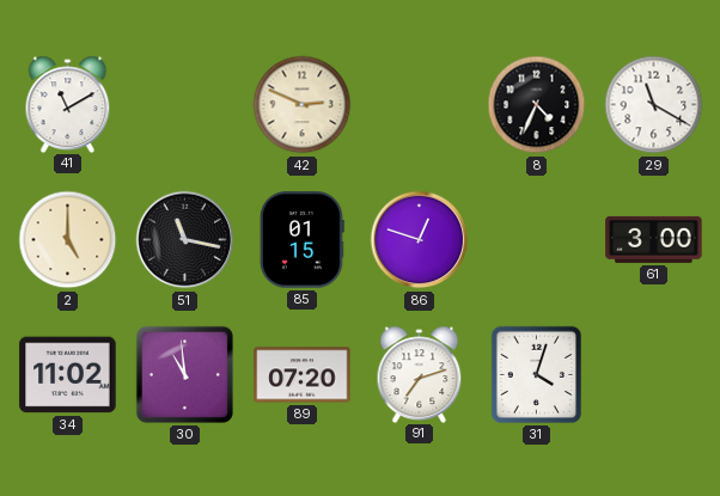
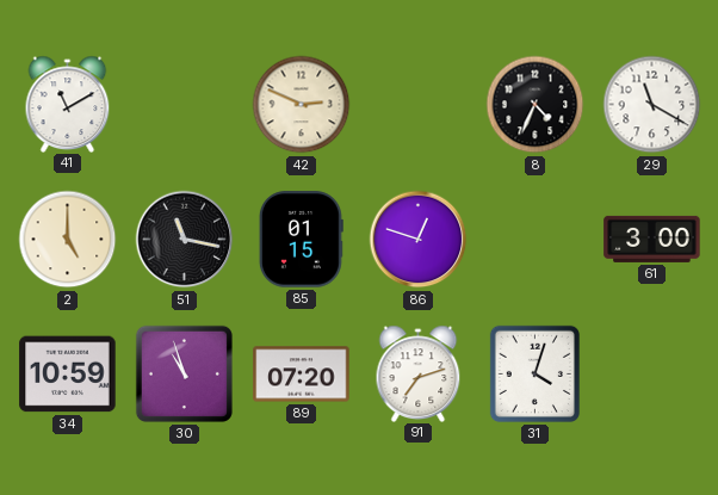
34: 11:02 -> 10:59 (68, 375)
30: 10:59 -> 10:57 (184, 373)
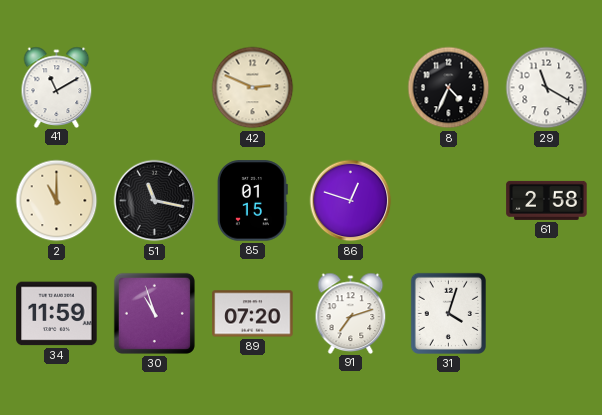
2: 5:00 -> 11:00 (57, 201)
61: 3:00 -> 2:58 (547, 200)
34: 10:59 -> 11:59 (57, 314)
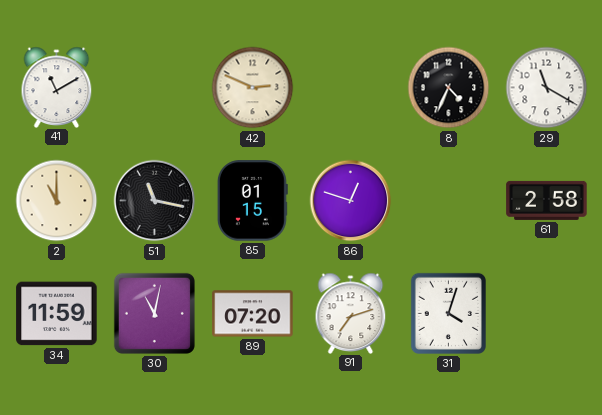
30: 10:57 -> 11:02 (154, 313)
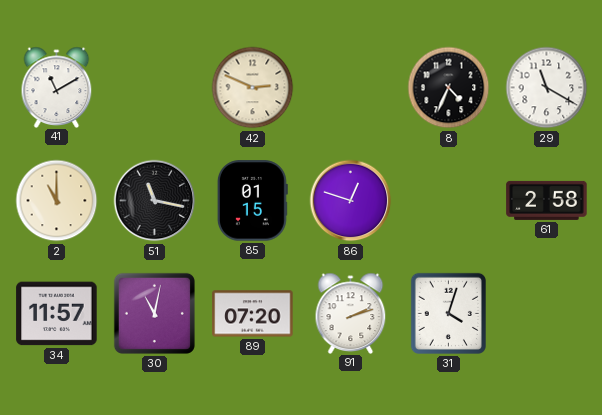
34: 11:59 -> 11:57 (57, 314)
91: 7:12 -> 2:12 (351, 313)
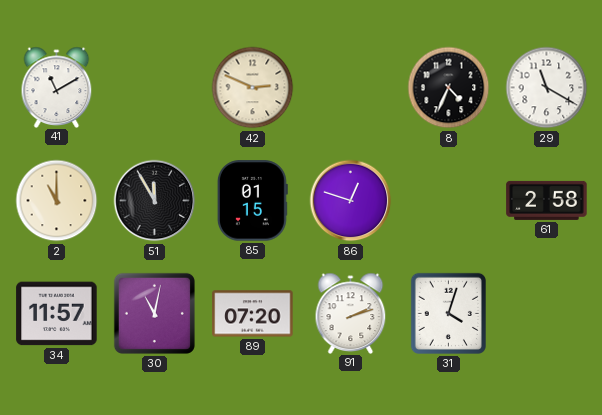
51: 11:17 -> 11:55 (155, 201)
